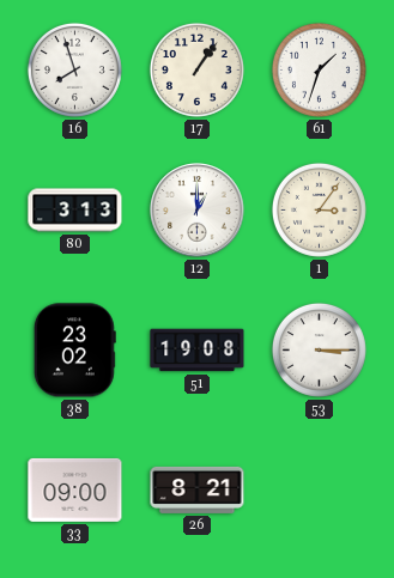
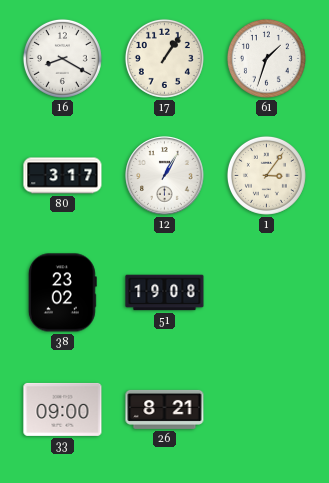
16: 7:57 -> 8:20 (62, 58)
80: 3:13 -> 3:17 (63, 176)
12: 1:00 -> 1:05 (165, 176)
53: 3:15 -> none (319, 349)
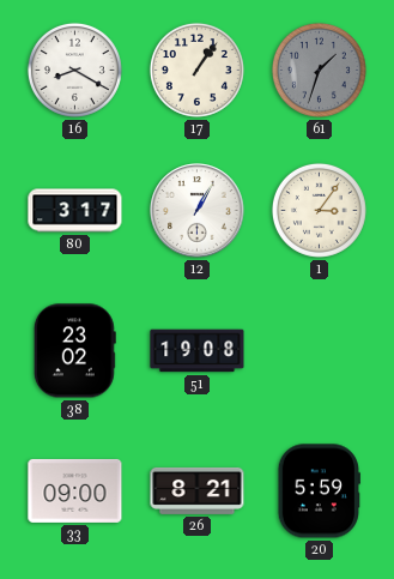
61 dial: white -> grey (319, 70)
20: none -> 5:59 (319, 491)
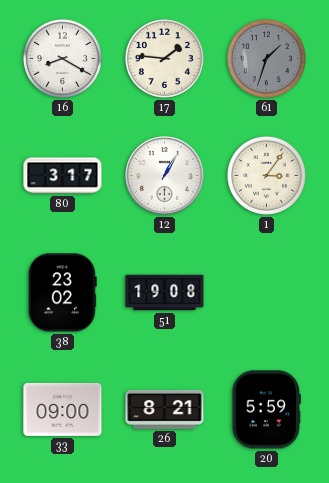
17: 1:06 -> 1:46 (164, 58)
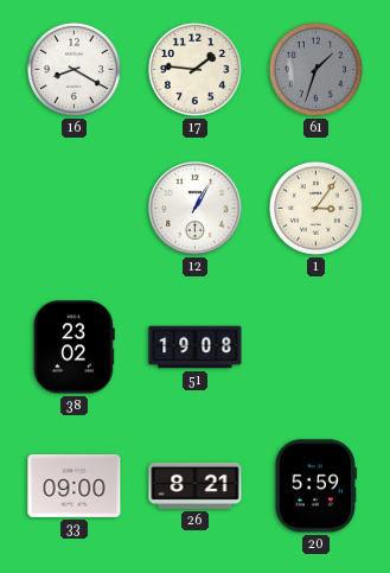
80: 3:17 -> none (63, 176)
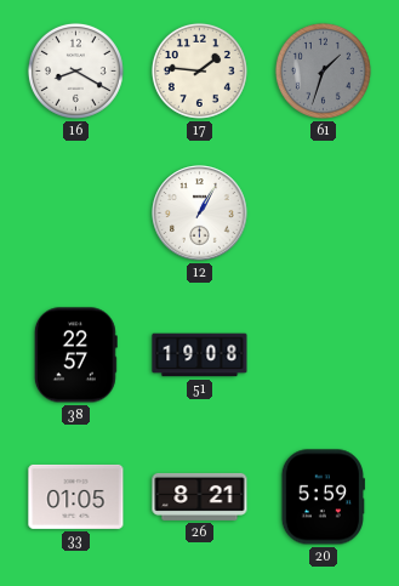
1: 3:06 -> none (315, 208)
38: 23:02 -> 22:57 (75, 355)
33: 09:00 -> 01:05 (76, 496)
